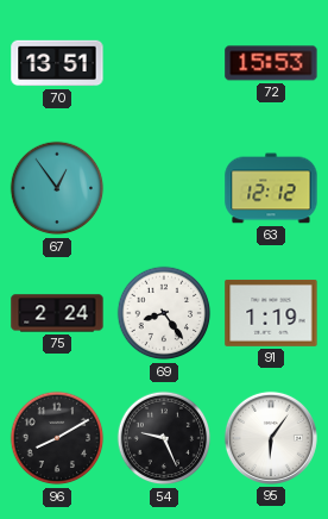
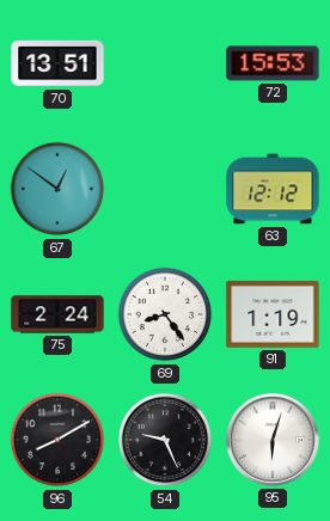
67: 12:54 -> 12:51 (57, 189)
95: 6:06 -> 6:03 (273, 440)
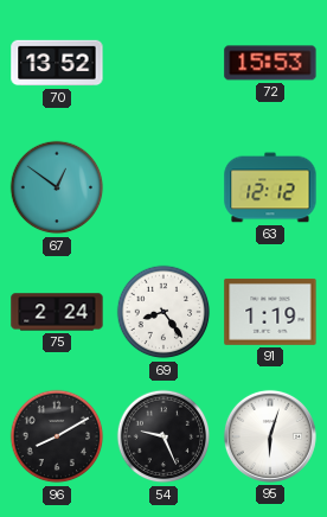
70: 13:51 -> 13:52 (57, 63)
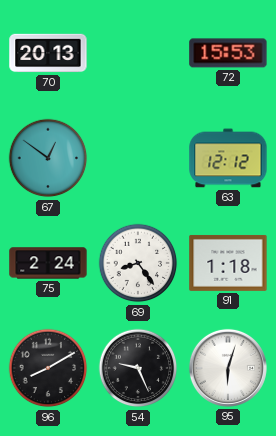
70: 13:52 -> 20:13 (48, 53)
91: 1:19 -> 1:18 (228, 263)
